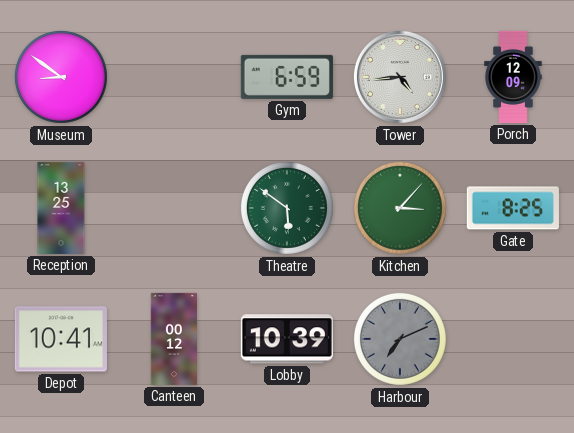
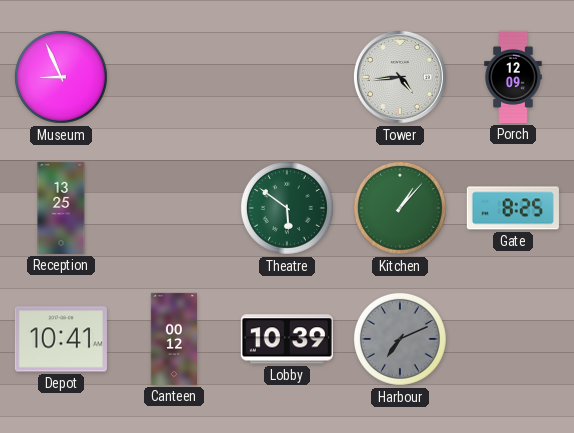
Museum: 8:51 -> 8:56 (61, 77)
Gym: 6:59 -> none (287, 77)
Kitchen: 3:07 -> 1:07 (400, 208)
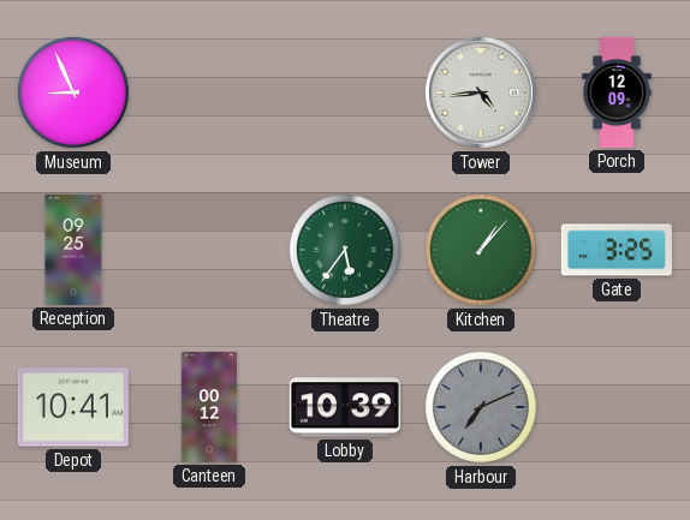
Reception: 13:25 -> 09:25 (73, 250)
Theatre: 5:51 -> 5:36 (345, 250)
Gate: 8:25 -> 3:25 (617, 250)
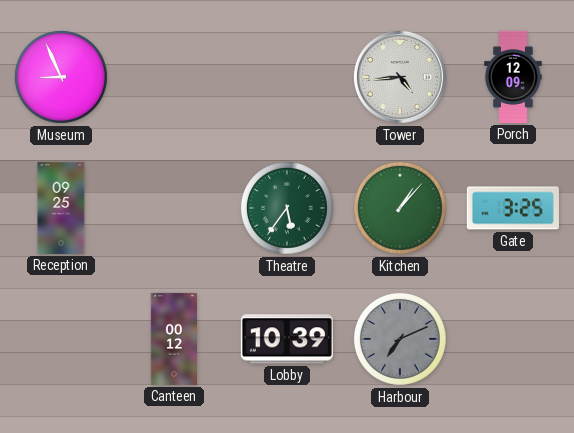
Depot: 10:41 -> none (73, 407)
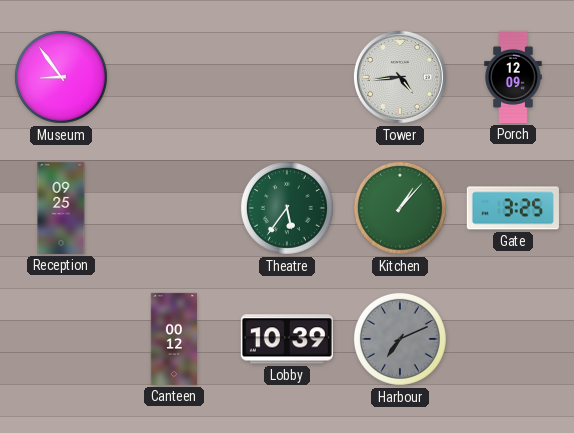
Museum: 8:56 -> 8:54 (61, 77)
